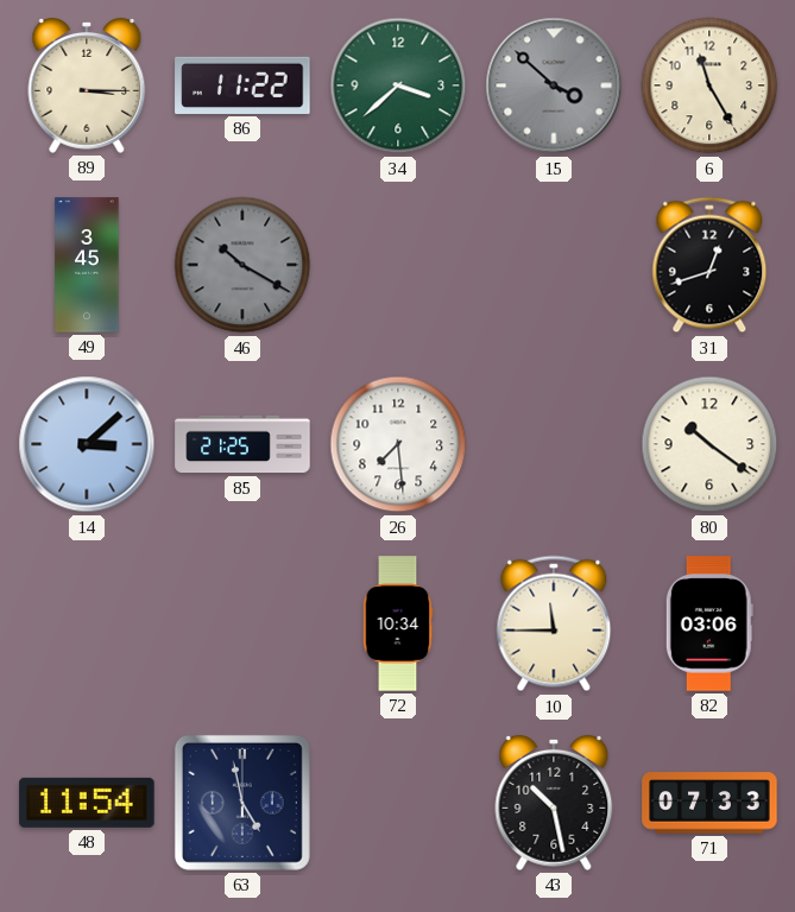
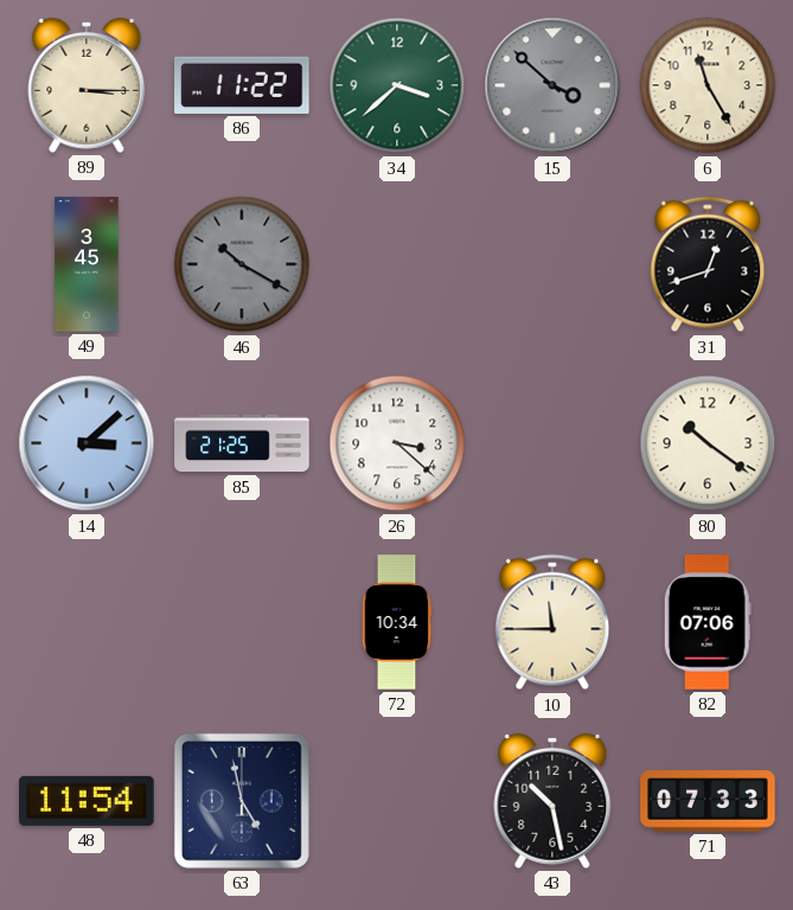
26: 7:29 -> 3:22 (397, 443)
82: 03:06 -> 07:06 (708, 622)
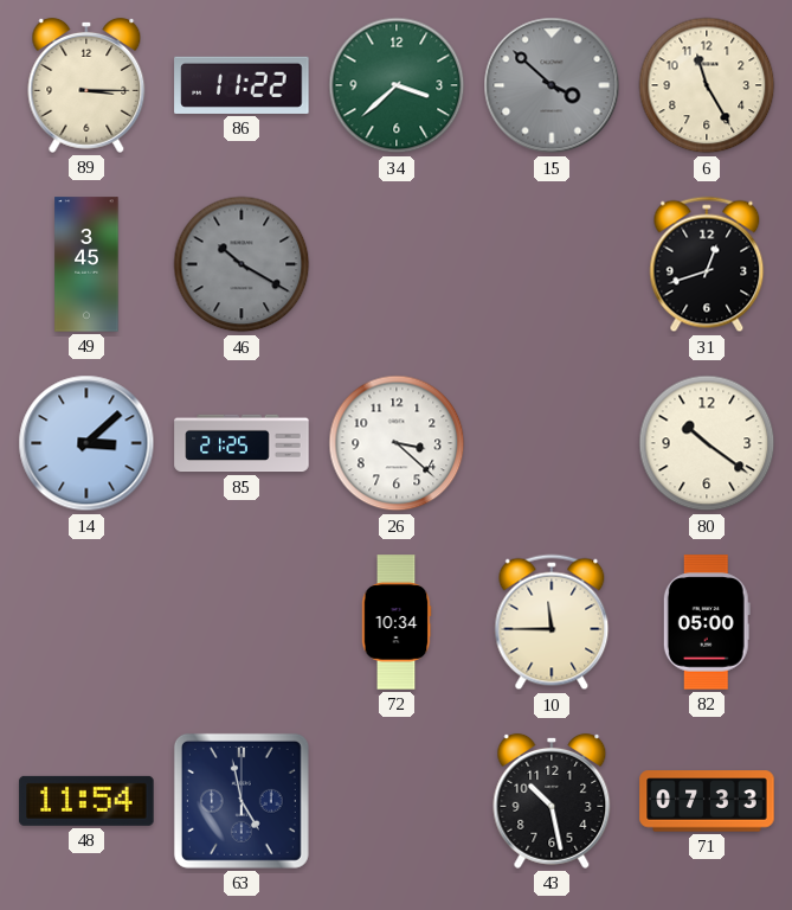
82: 07:06 -> 05:00 (707, 622)
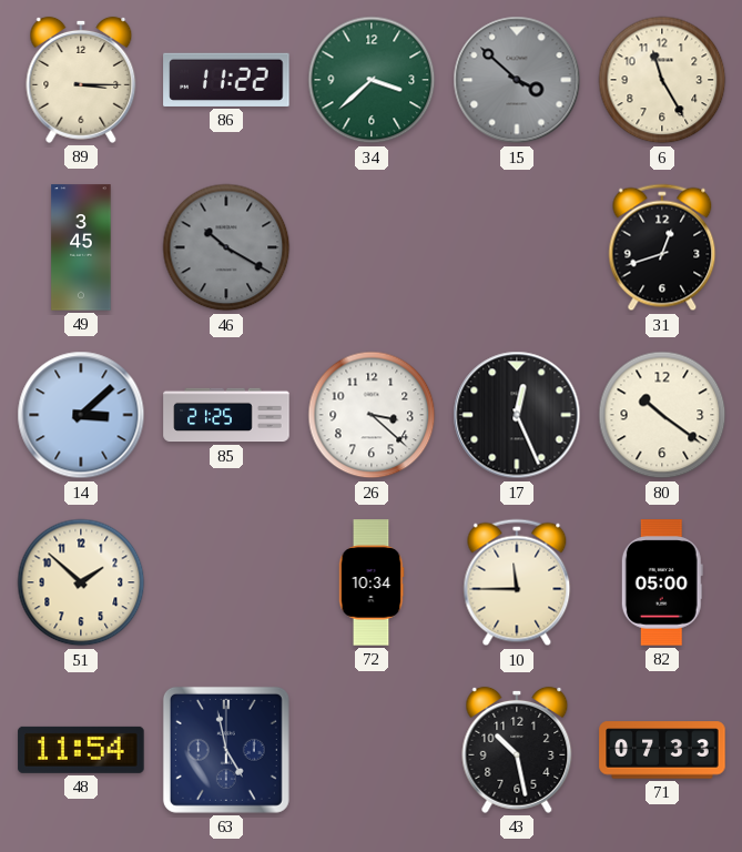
17: none -> 12:26 (517, 415)
51: none -> 1:52 (81, 582)
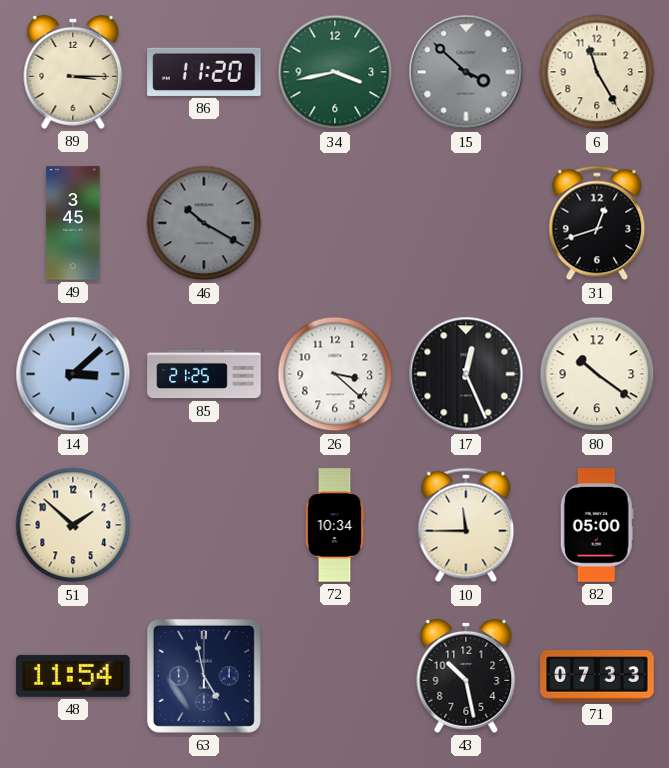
86: 11:22 -> 11:20 (204, 72)
34: 3:38 -> 3:43 (335, 72)
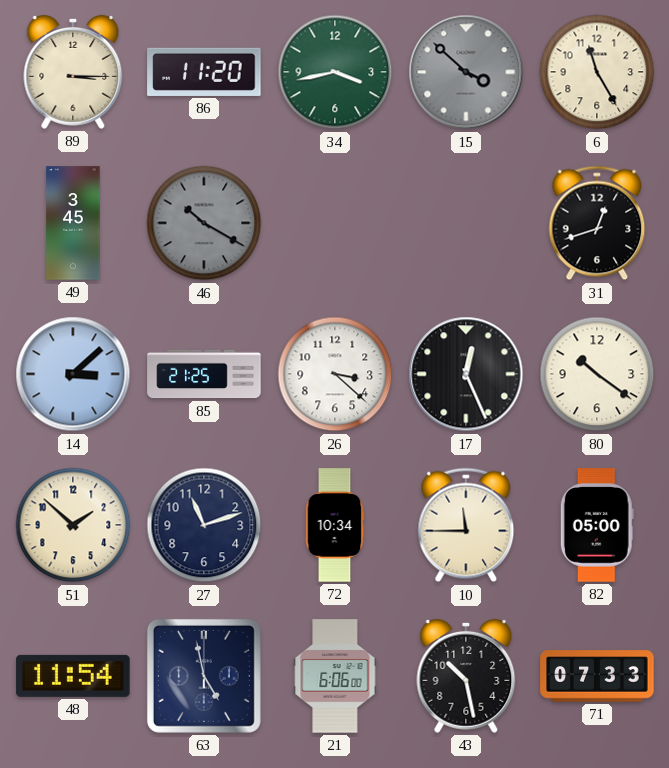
27: none -> 11:12 (204, 525)
21: none -> 6:06 (335, 676)
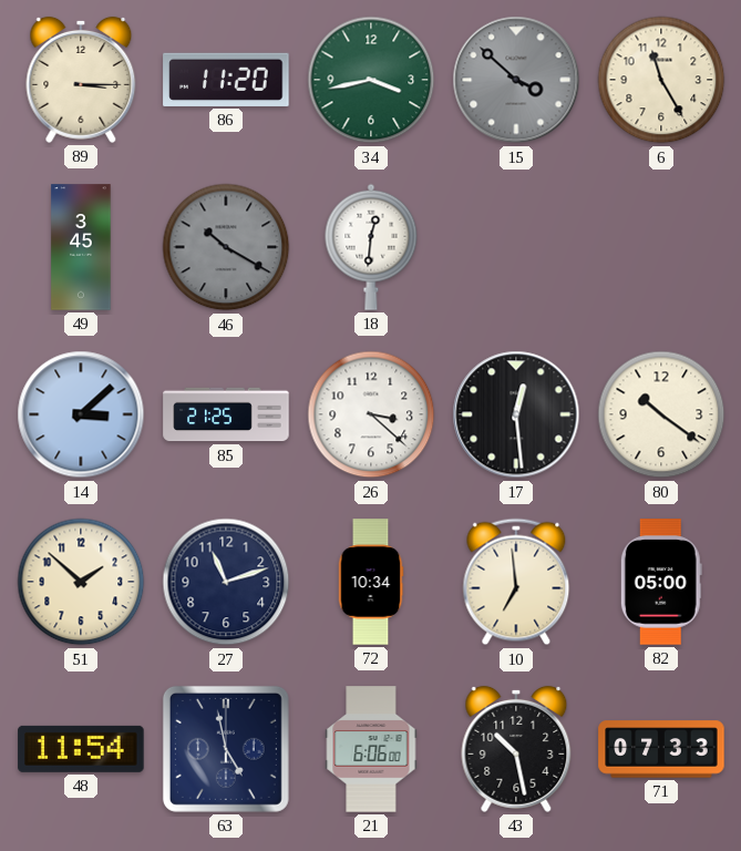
18: none -> 12:31 (371, 247)
31: 12:42 -> none (597, 223)
17: 12:26 -> 12:29 (516, 414)
10: 11:45 -> 6:59 (516, 582)
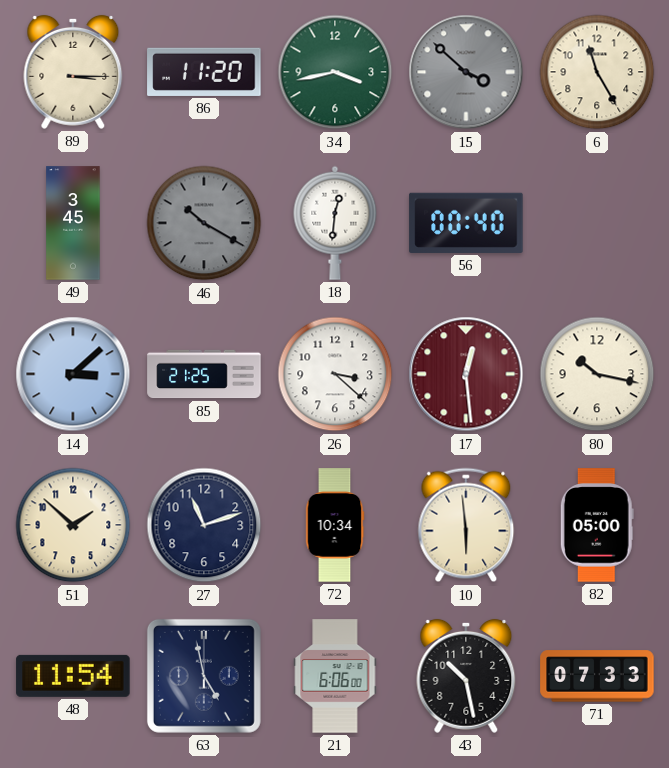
56: none -> 00:40 (466, 223)
17 dial: black -> burgundy (466, 374)
80: 10:21 -> 10:17 (597, 374)
10: 6:59 -> 5:59 (466, 525)
